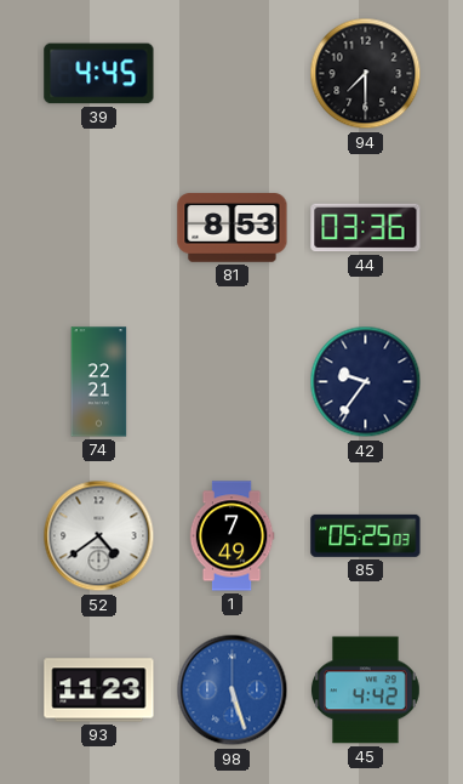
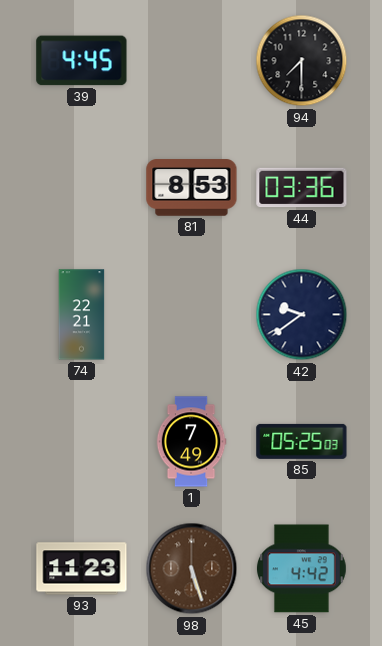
42: 9:36 -> 9:39 (302, 315)
52: 4:39 -> none (99, 536)
98 dial: blue -> brown (192, 569)
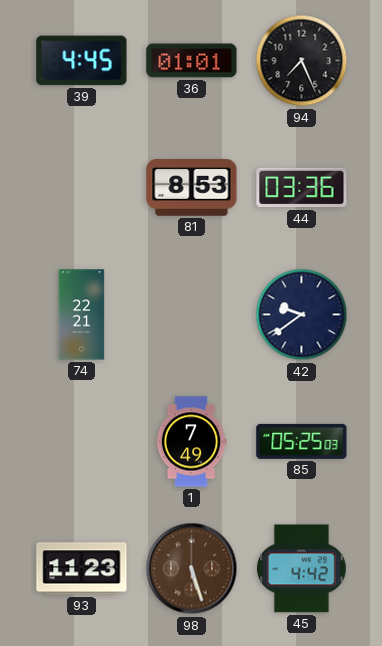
36: none -> 01:01 (192, 61)
94: 7:30 -> 7:26 (302, 61)
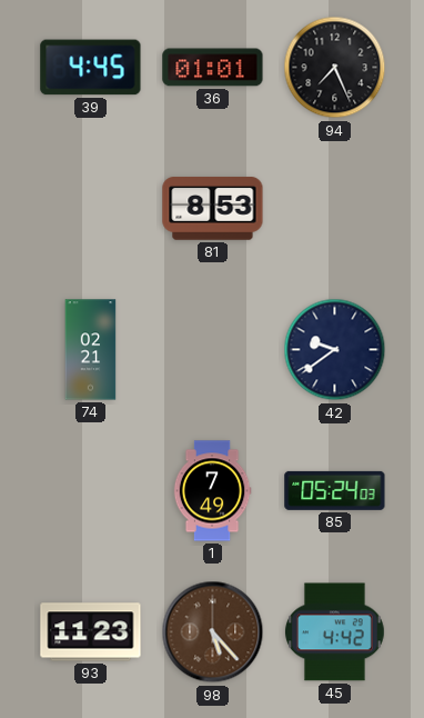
44: 03:36 -> none (302, 188)
74: 22:21 -> 02:21 (91, 350)
85: 05:25 -> 05:24 (335, 490)
98: 5:27 -> 5:23 (213, 632)
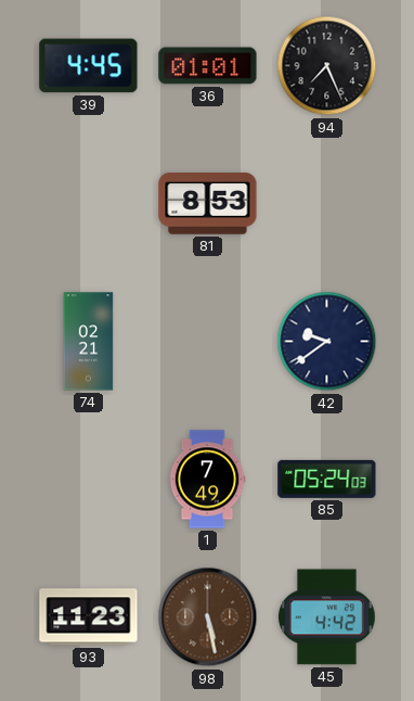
98: 5:23 -> 5:28 (208, 617)
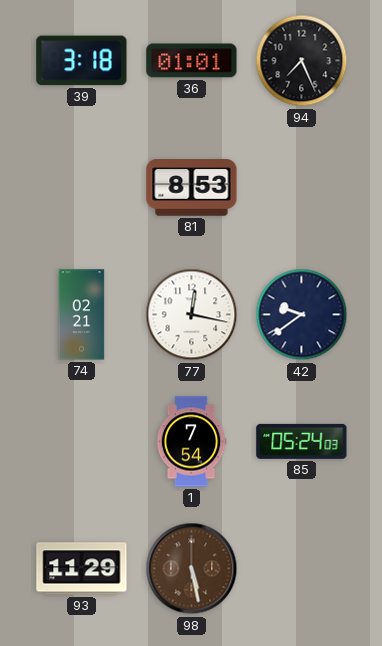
39: 4:45 -> 3:18 (82, 61)
77: none -> 12:17 (192, 315)
1: 7:49 -> 7:54 (191, 442)
93: 11:23 -> 11:29 (82, 569)
45: 4:42 -> none (326, 617)
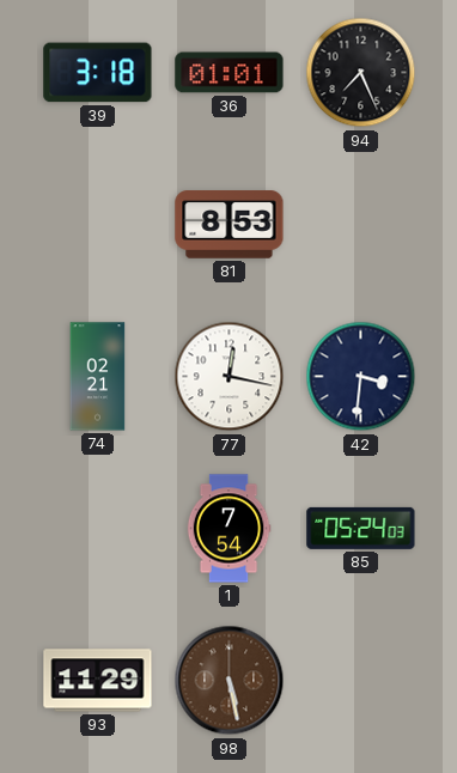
42: 9:39 -> 3:31 (361, 377)
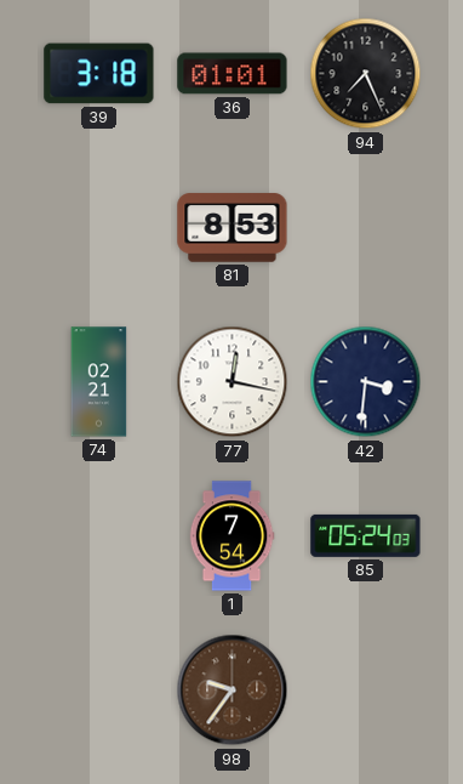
93: 11:29 -> none (98, 681)
98: 5:28 -> 9:36 (233, 691)
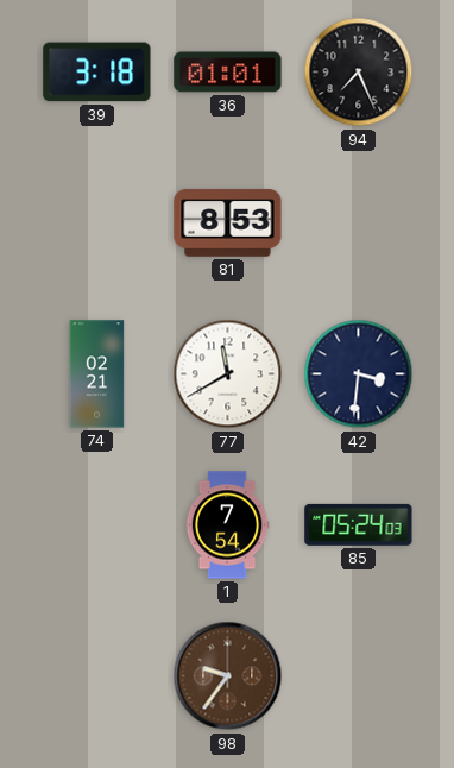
77: 12:17 -> 11:40 (228, 374)
